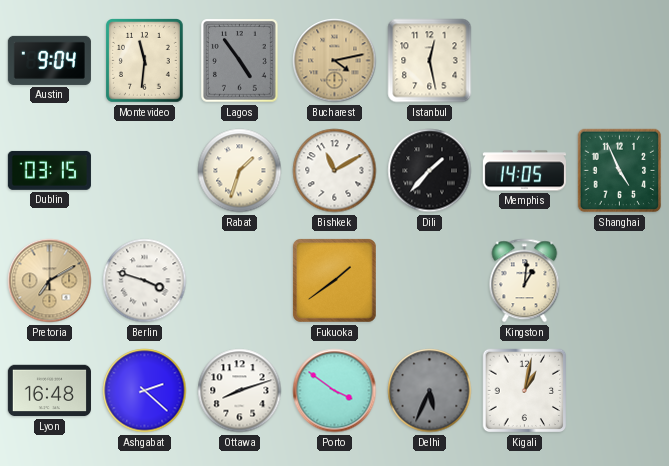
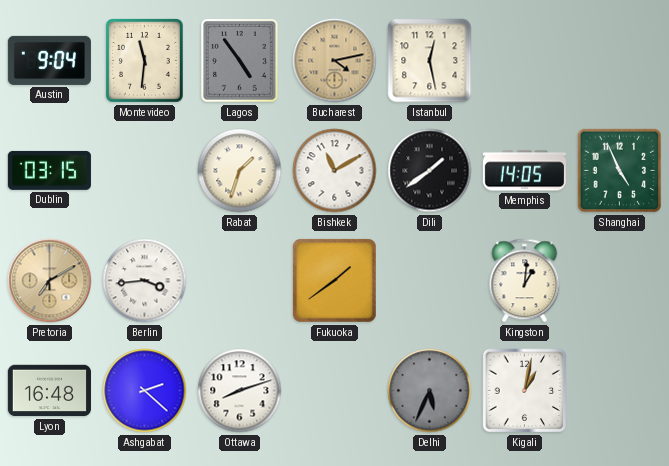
Dili: 1:37 -> 1:39 (430, 171)
Berlin: 3:48 -> 3:44 (145, 281)
Porto: 3:51 -> none (335, 391)
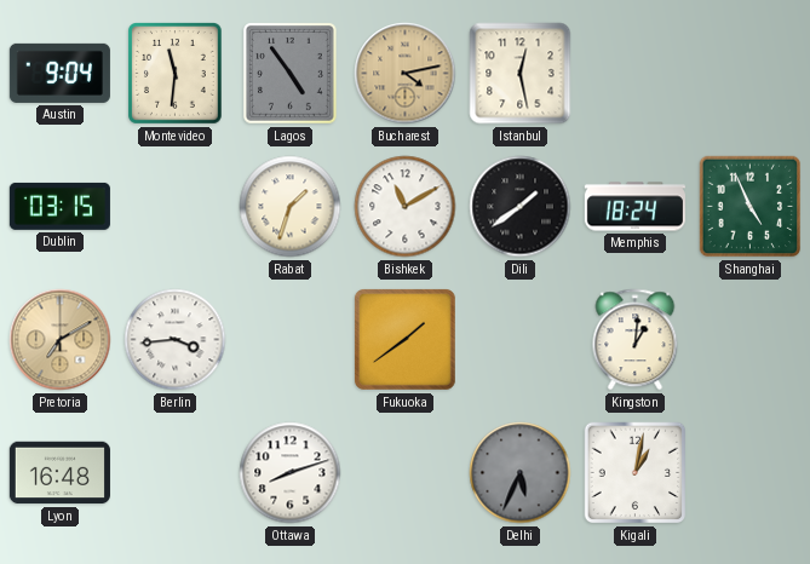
Memphis: 14:05 -> 18:24 (634, 207)
Ashgabat: 2:22 -> none (145, 391)
